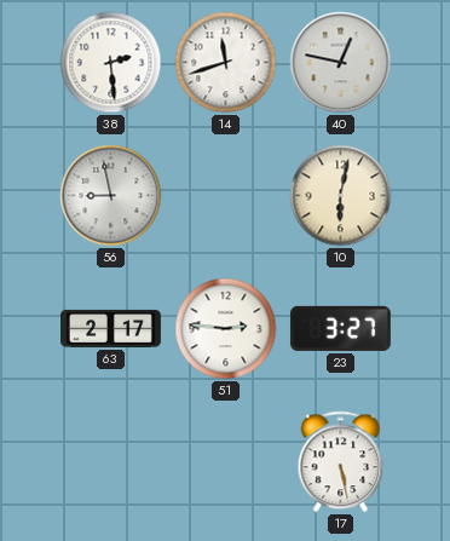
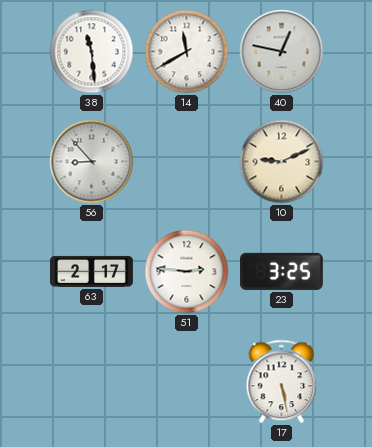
38: 2:29 -> 11:29 (92, 52)
14: 11:42 -> 11:40 (187, 52)
56: 8:58 -> 8:53 (92, 162)
10: 6:02 -> 9:11 (282, 162)
23: 3:27 -> 3:25 (281, 271)
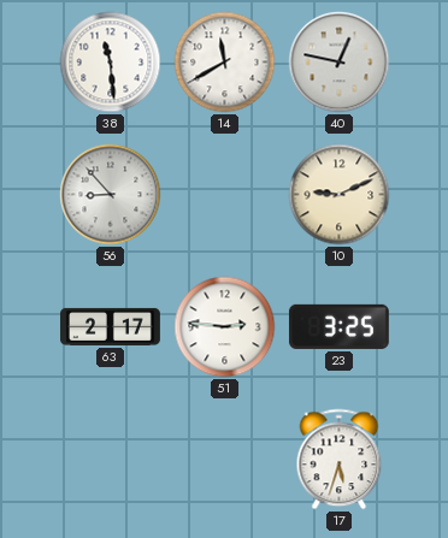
17: 5:28 -> 5:33 (340, 460)
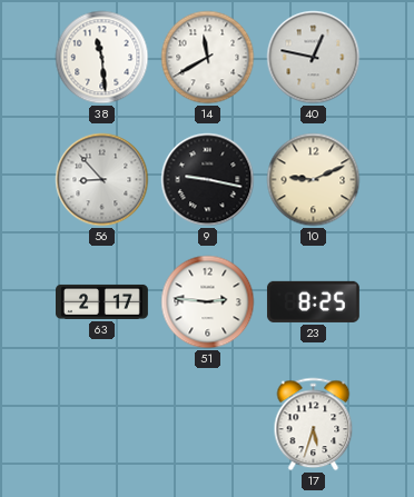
9: none -> 9:17 (208, 180)
23: 3:25 -> 8:25 (313, 301)
